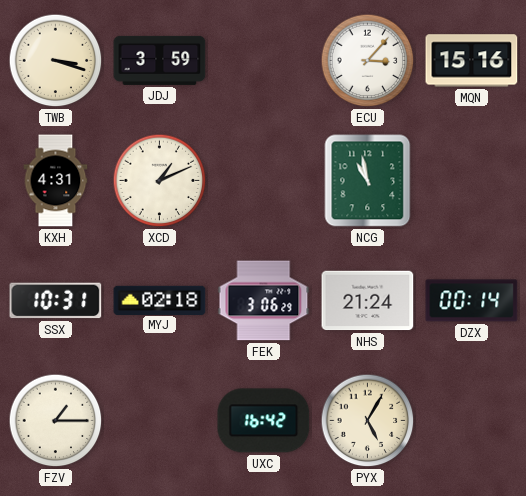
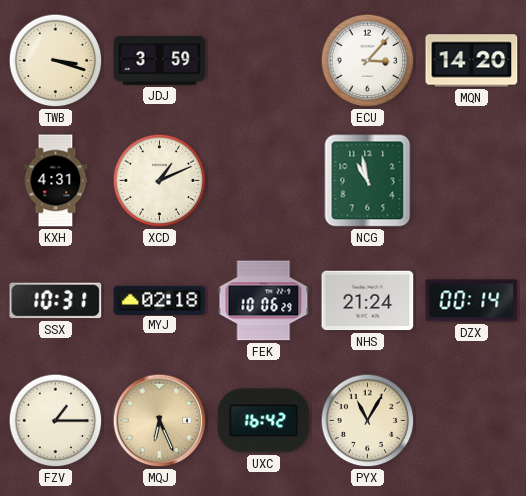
MQN: 15:16 -> 14:20 (472, 61)
FEK: 3:06 -> 10:06 (264, 301)
MQJ: none -> 6:26 (160, 421)
PYX: 5:05 -> 11:05 (368, 421)
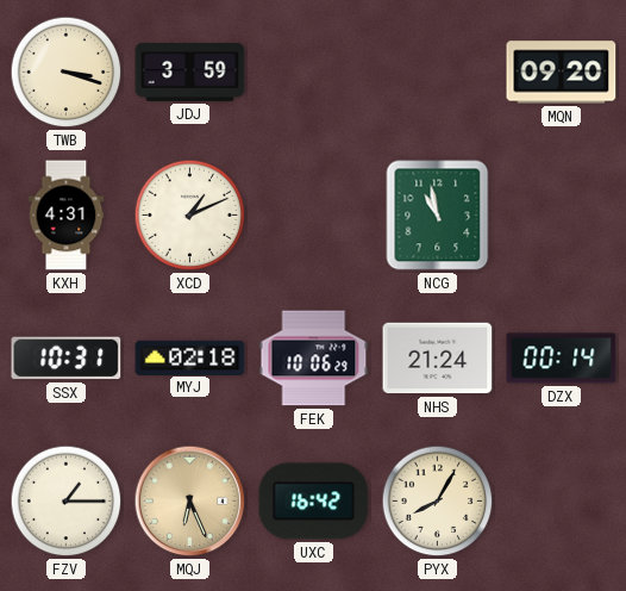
ECU: 3:07 -> none (368, 61)
MQN: 14:20 -> 09:20 (562, 73)
PYX: 11:05 -> 8:05 (438, 502)
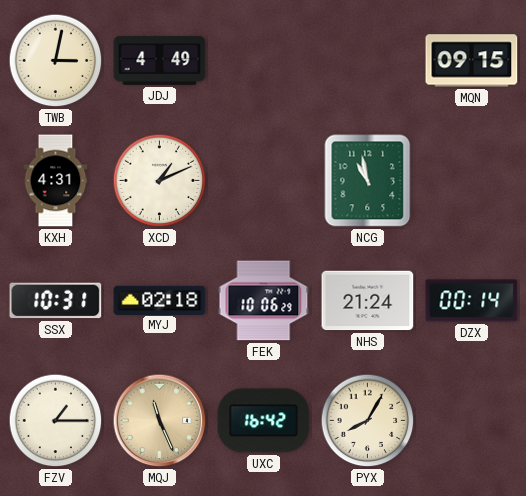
TWB: 3:18 -> 3:02 (56, 61)
JDJ: 3:59 -> 4:49 (160, 60)
MQN: 09:20 -> 09:15 (472, 61)
MQJ: 6:26 -> 11:26 (160, 421)
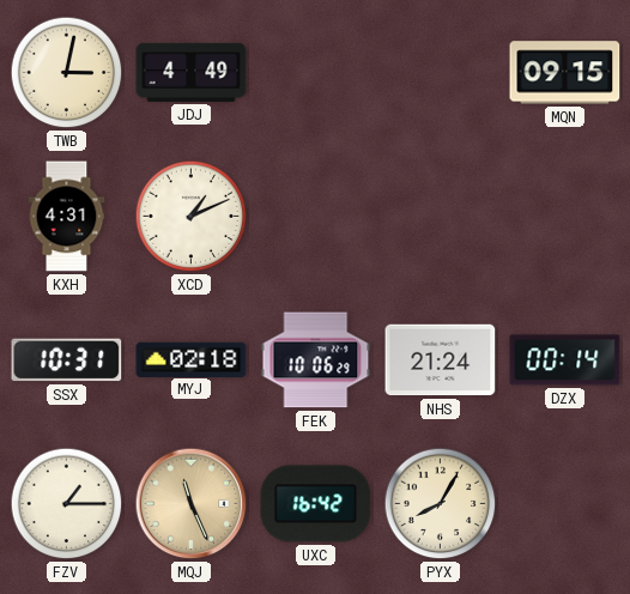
NCG: 10:58 -> none (368, 181)
